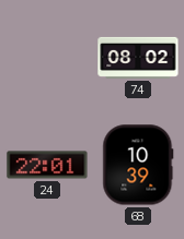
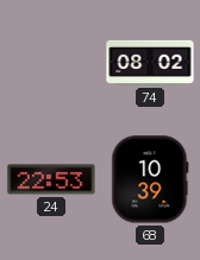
24: 22:01 -> 22:53 (51, 179)
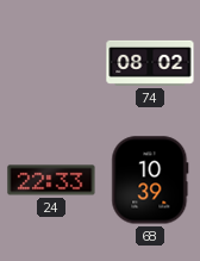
24: 22:53 -> 22:33 (51, 180)
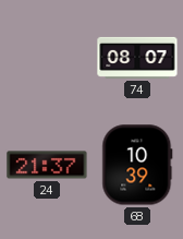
74: 08:02 -> 08:07 (137, 58)
24: 22:33 -> 21:37 (47, 165)
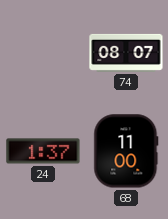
24: 21:37 -> 1:37 (43, 151)
68: 10:39 -> 11:00 (126, 151)
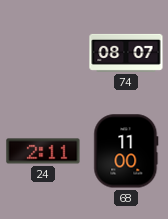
24: 1:37 -> 2:11 (43, 151)
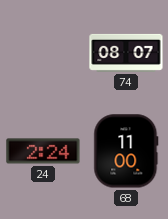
24: 2:11 -> 2:24 (43, 151)
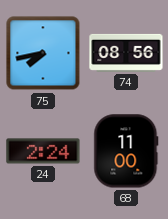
75: none -> 7:43 (43, 53)
74: 08:07 -> 08:56 (126, 53)
